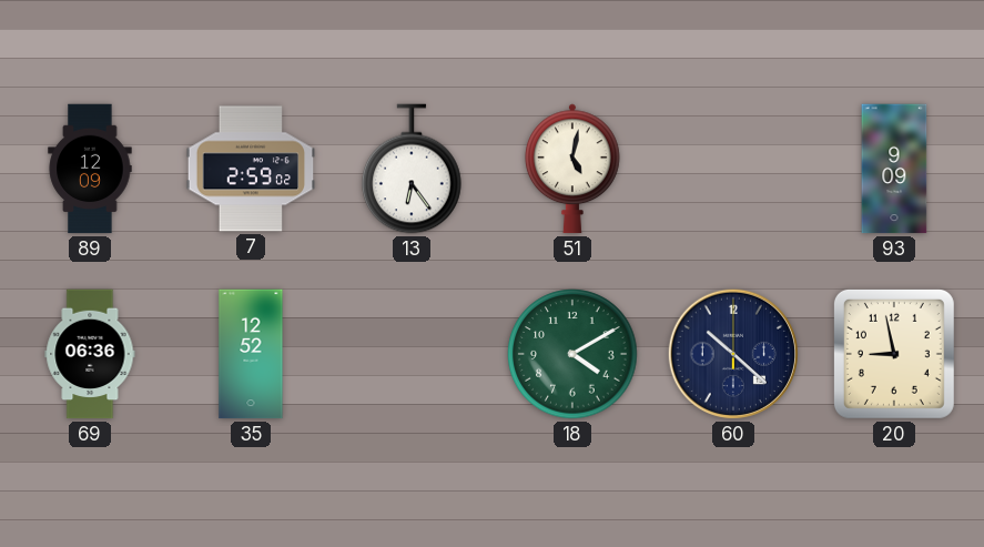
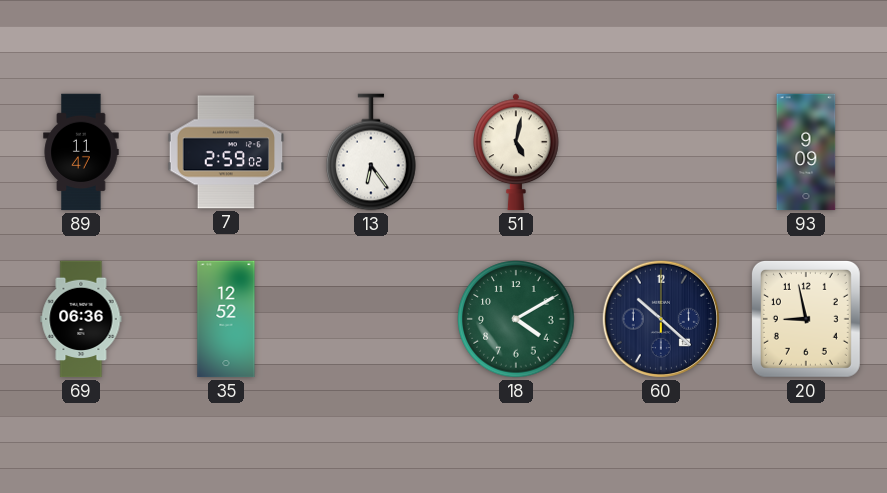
89: 12:09 -> 11:47 (81, 152)
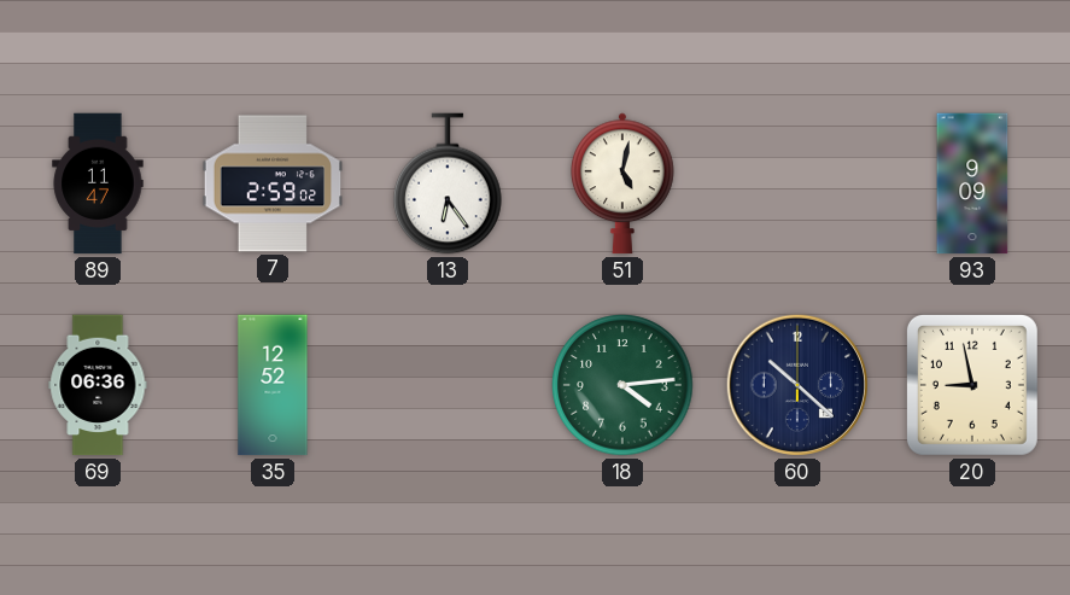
18: 4:10 -> 4:14 (622, 385)
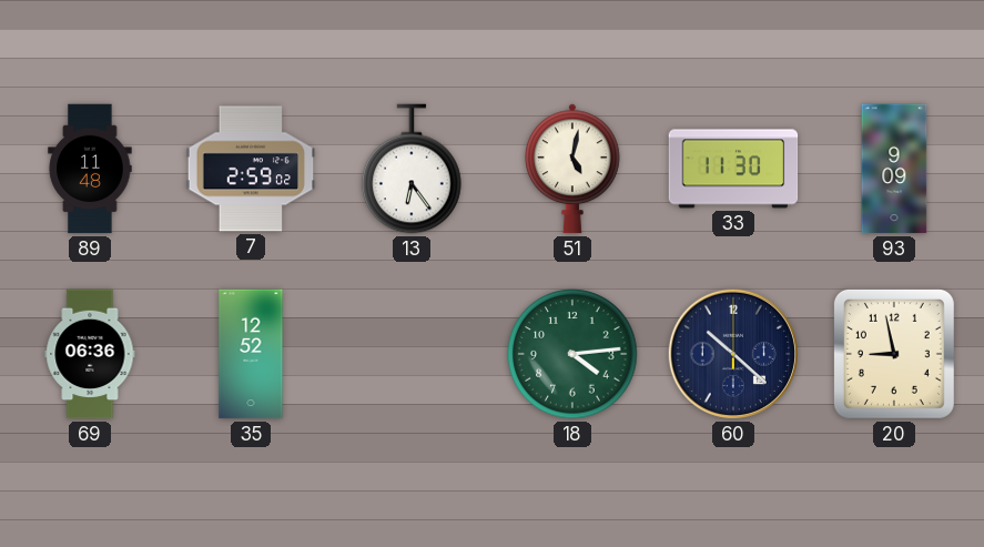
89: 11:47 -> 11:48 (90, 169)
33: none -> 11:30 (733, 169)
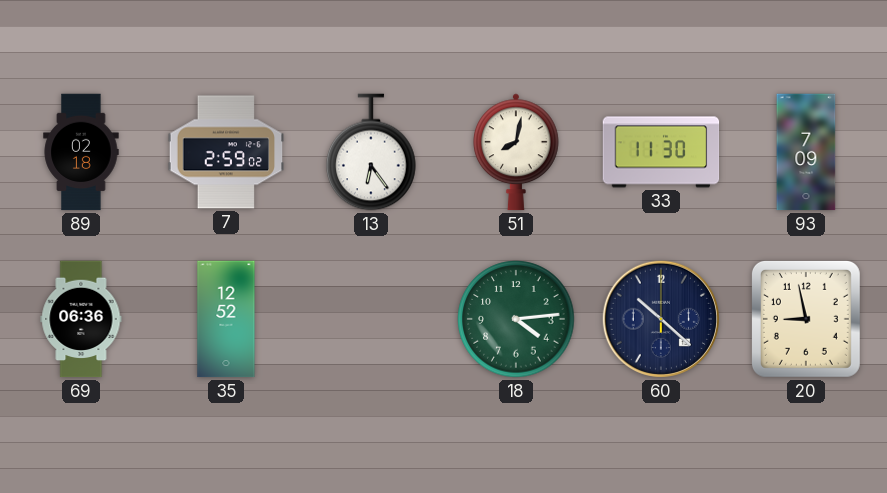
89: 11:48 -> 02:18 (81, 152)
51: 5:02 -> 8:02 (517, 152)
93: 9:09 -> 7:09 (806, 152)
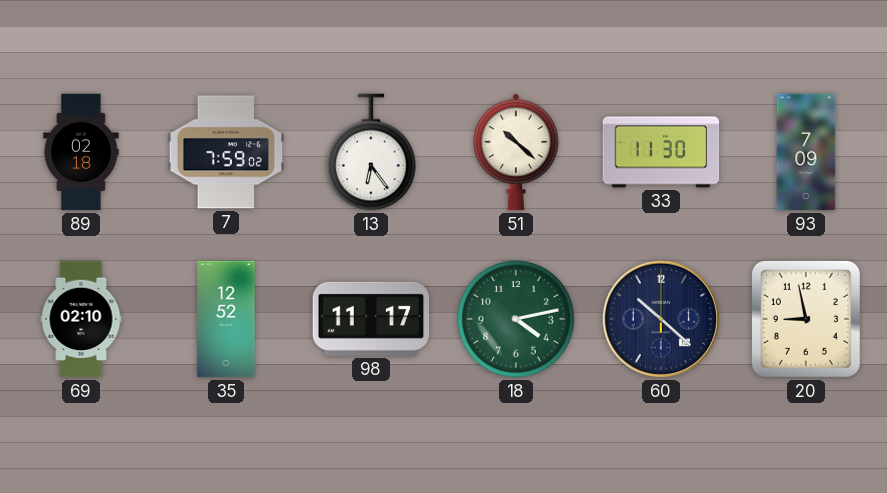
7: 2:59 -> 7:59 (226, 152)
51: 8:02 -> 10:22 (517, 152)
69: 06:36 -> 02:10 (81, 319)
98: none -> 11:17 (371, 319)
18: 4:14 -> 4:13 (516, 319)
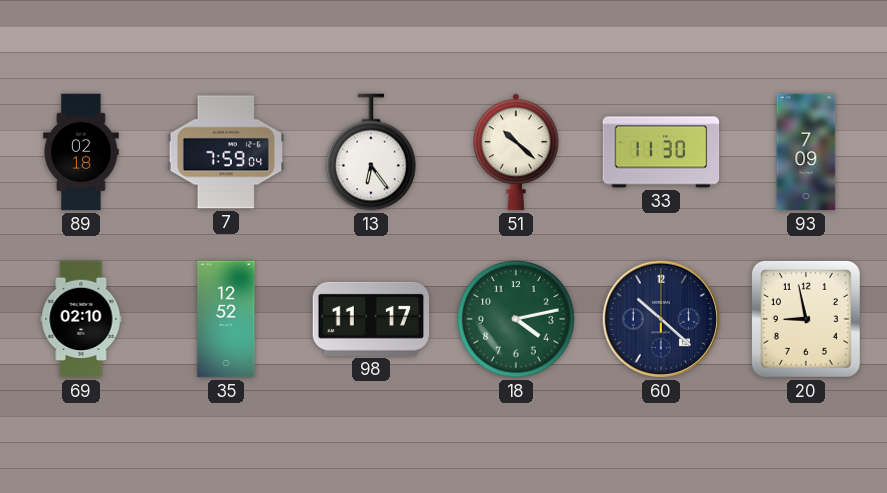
7: 7:59:02 -> 7:59:04 (226, 152)
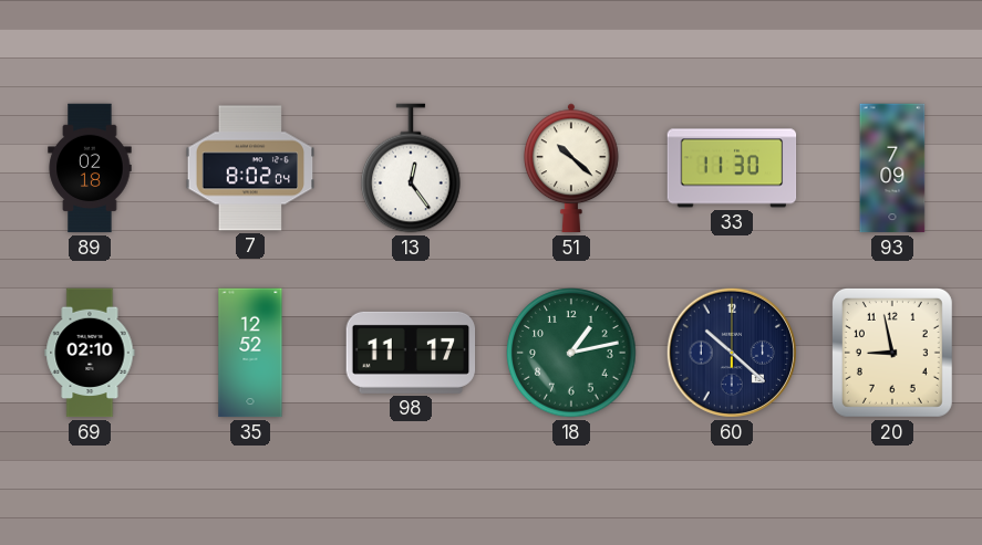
7: 7:59 -> 8:02 (250, 168)
13: 6:24 -> 12:24 (411, 168)
18: 4:13 -> 1:13 (571, 353)
